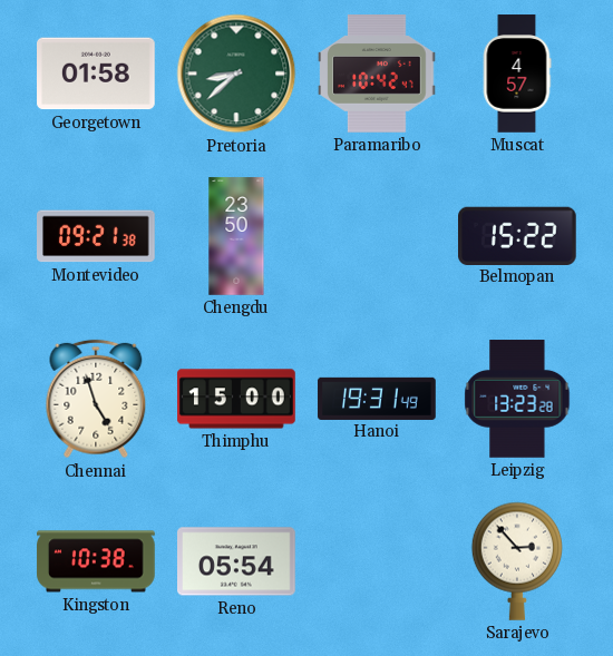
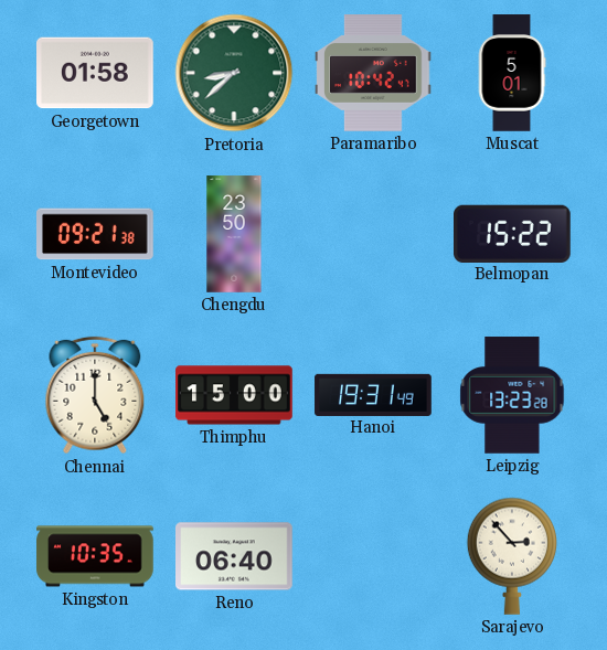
Muscat: 4:57 -> 5:01 (512, 73)
Chennai: 4:57 -> 5:00 (95, 395)
Kingston: 10:38 -> 10:35 (95, 556)
Reno: 05:54 -> 06:40 (234, 556)
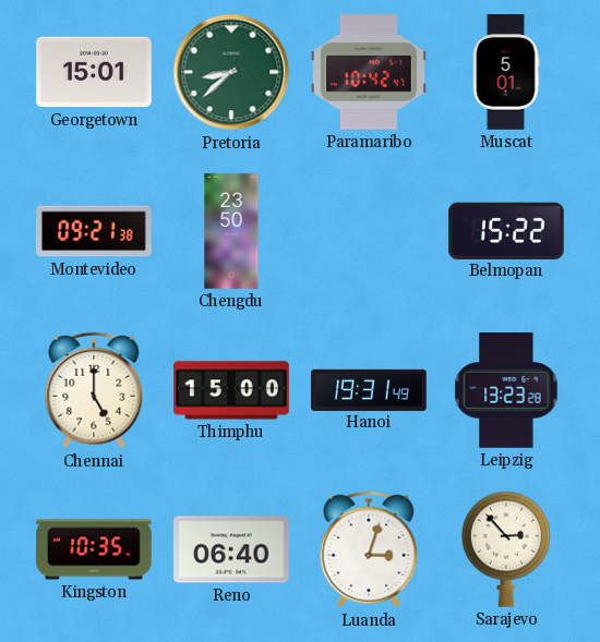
Georgetown: 01:58 -> 15:01 (95, 72)
Luanda: none -> 3:03 (369, 549)
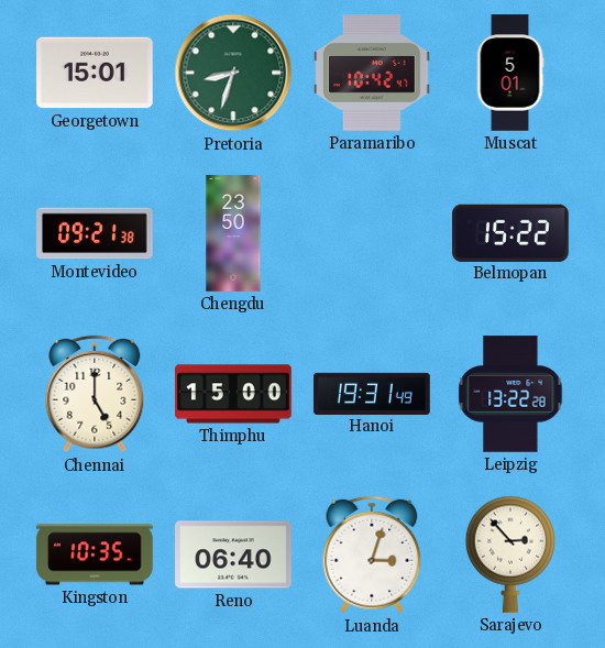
Pretoria: 8:38 -> 8:33 (233, 73)
Leipzig: 13:23 -> 13:22 (510, 394)
